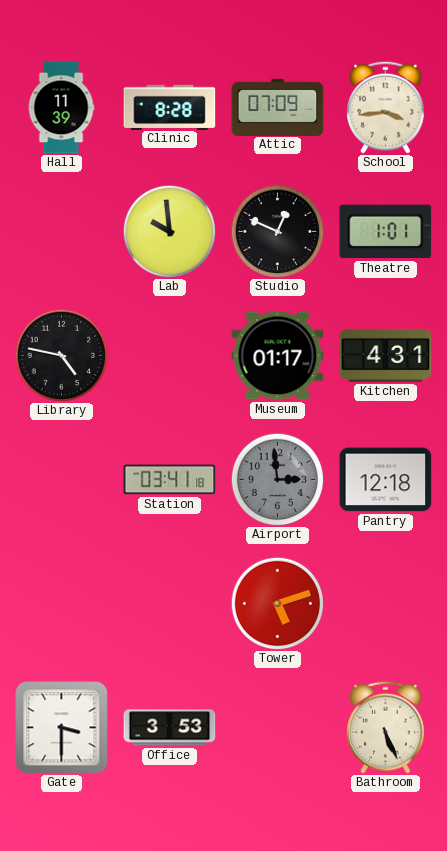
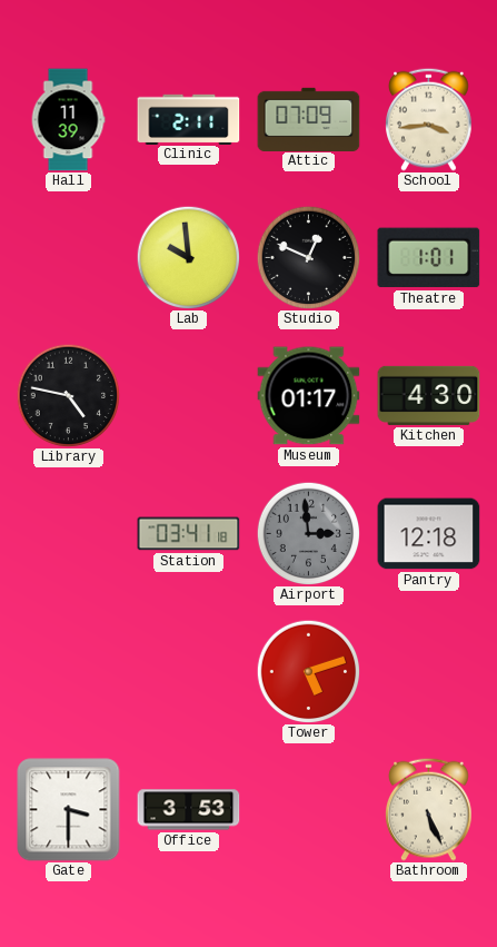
Clinic: 8:28 -> 2:11 (189, 119)
Kitchen: 4:31 -> 4:30 (429, 395)
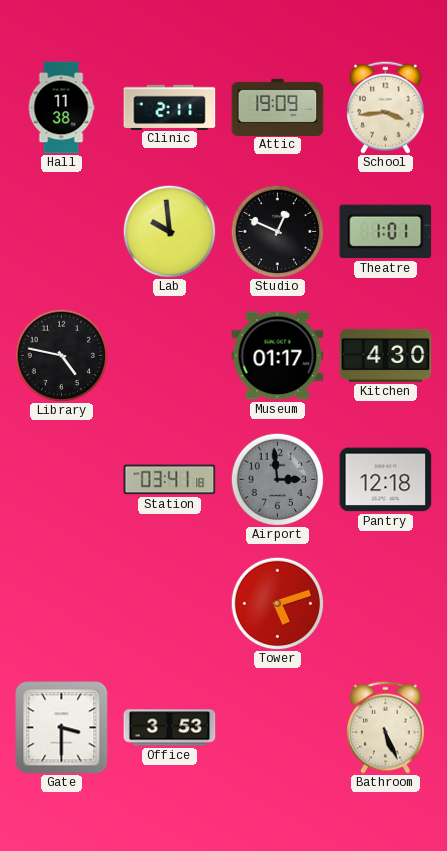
Hall: 11:39 -> 11:38 (61, 108)
Attic: 07:09 -> 19:09 (278, 107)
